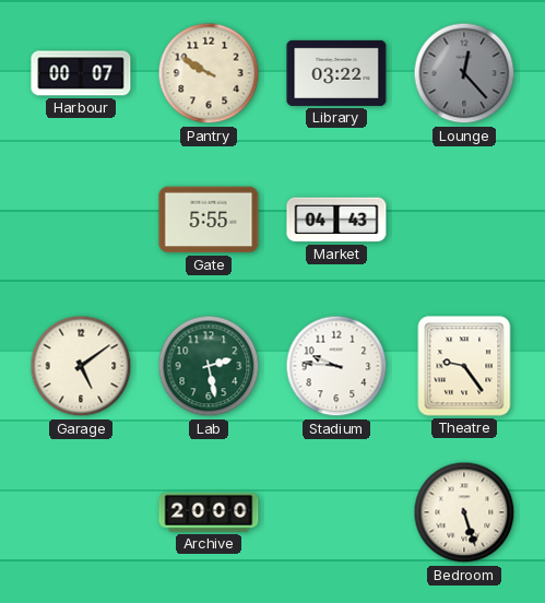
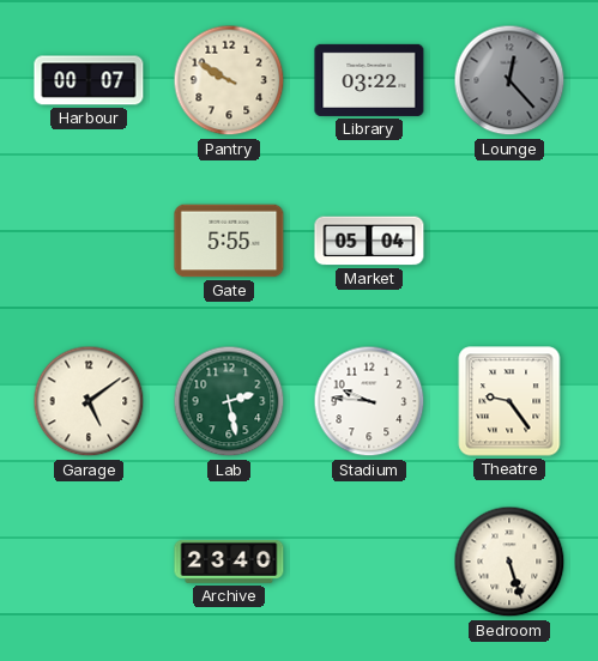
Market: 04:43 -> 05:04 (369, 241)
Archive: 20:00 -> 23:40 (229, 562)
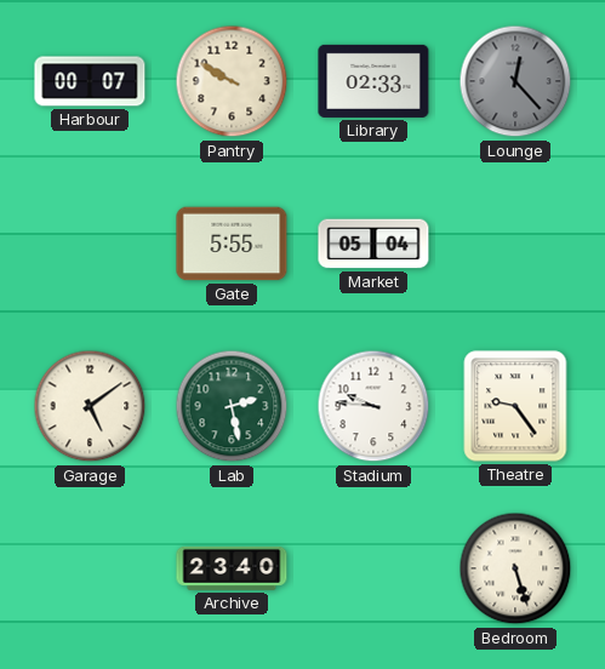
Library: 03:22 -> 02:33 (373, 81)
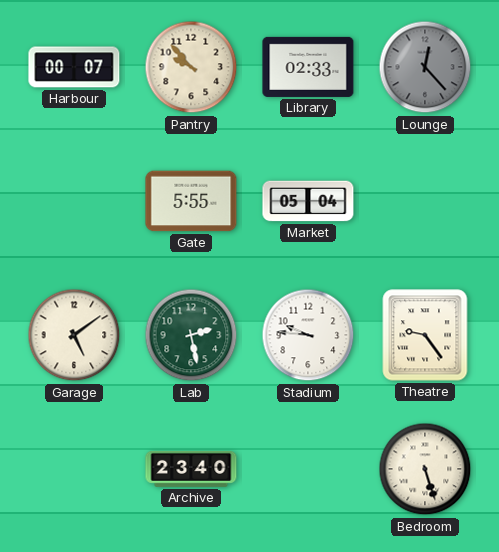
Pantry: 9:50 -> 9:53 (191, 67)
